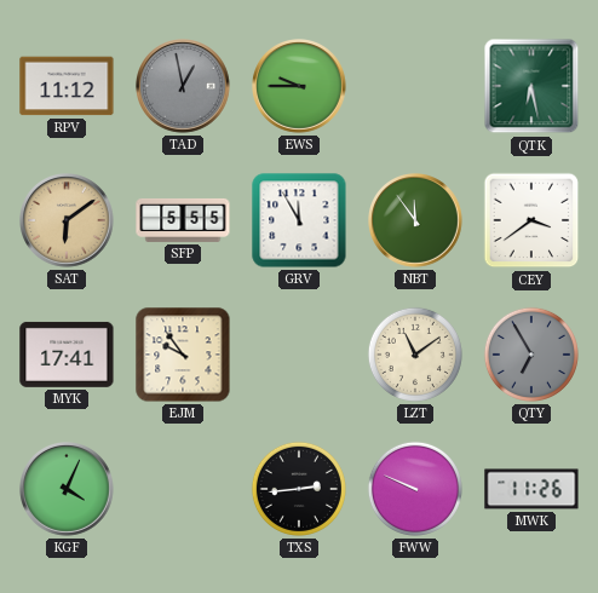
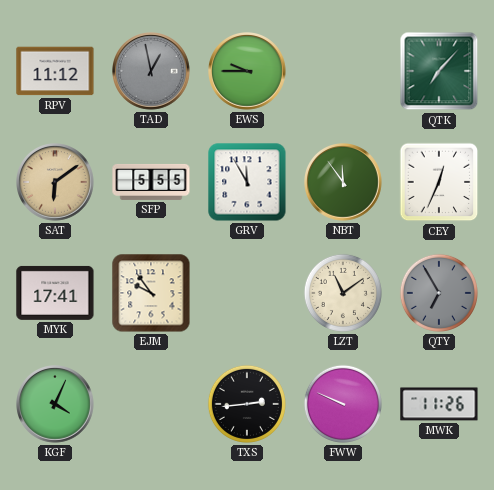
QTK: 6:28 -> 7:07 (439, 71)
CEY: 3:39 -> 12:34 (439, 182)
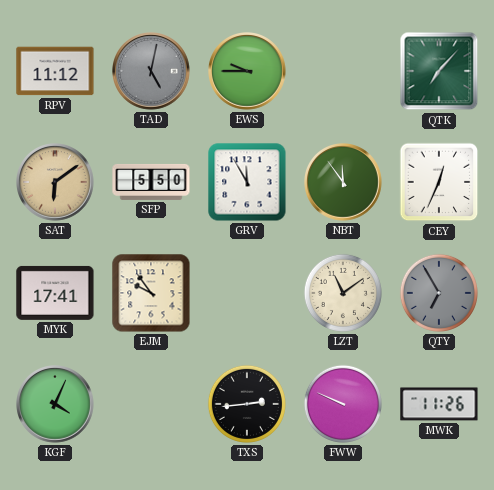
TAD: 12:58 -> 5:02 (152, 72)
SFP: 5:55 -> 5:50 (151, 182)
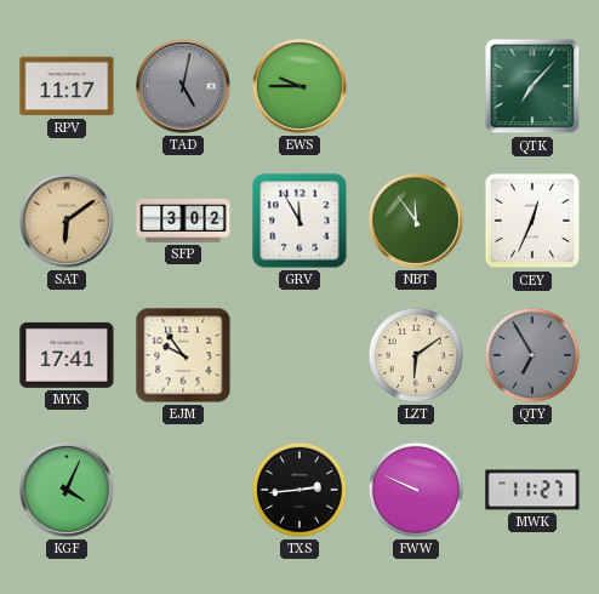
RPV: 11:12 -> 11:17 (67, 86)
SFP: 5:50 -> 3:02 (183, 221)
LZT: 11:09 -> 6:09 (416, 355)
MWK: 11:26 -> 11:27 (532, 490)
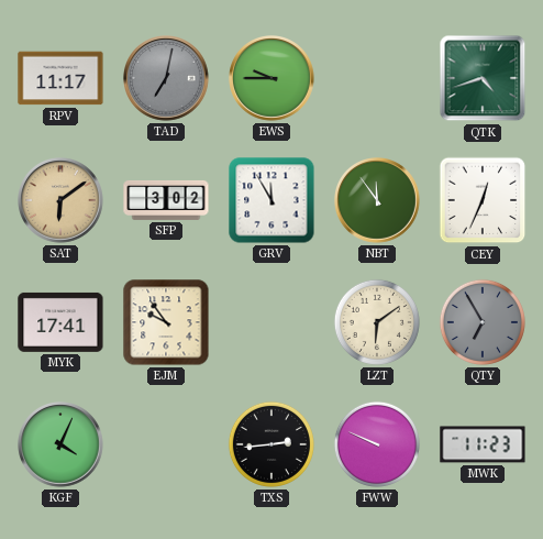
TAD: 5:02 -> 7:02 (167, 79)
QTK: 7:07 -> 4:42 (483, 78)
MWK: 11:27 -> 11:23 (483, 444)
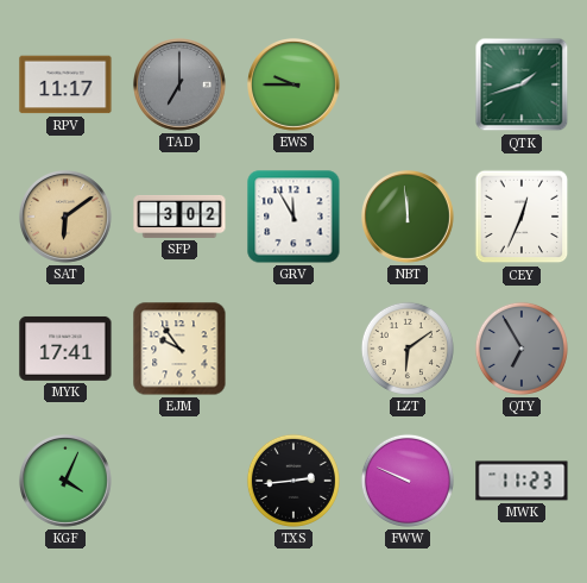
TAD: 7:02 -> 7:00 (181, 86)
QTK: 4:42 -> 1:42 (522, 84)
NBT: 11:54 -> 11:59 (409, 218)
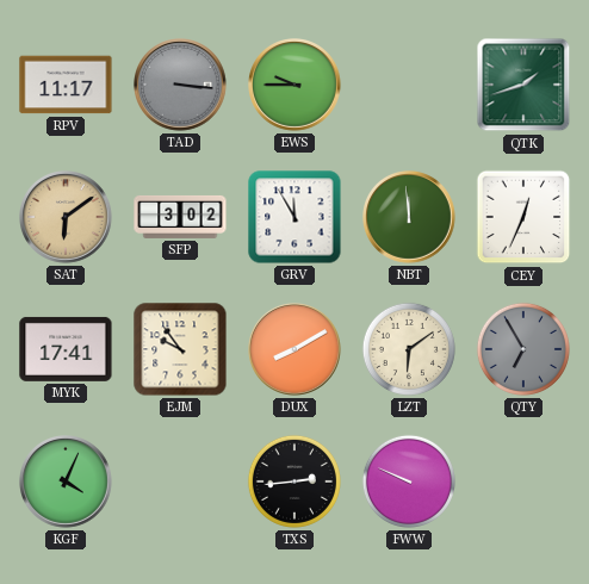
TAD: 7:00 -> 3:16 (181, 86)
DUX: none -> 8:10 (296, 350)
MWK: 11:23 -> none (522, 481)
